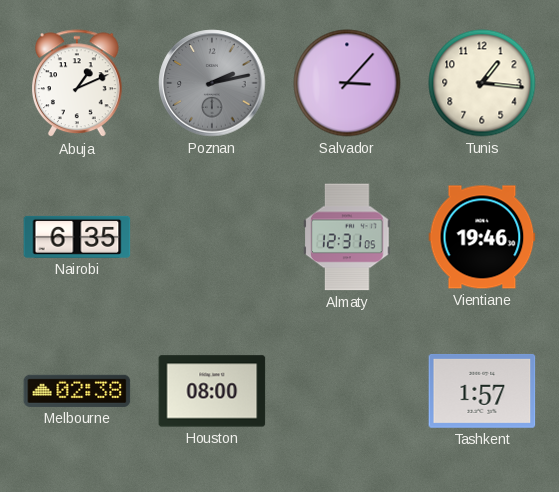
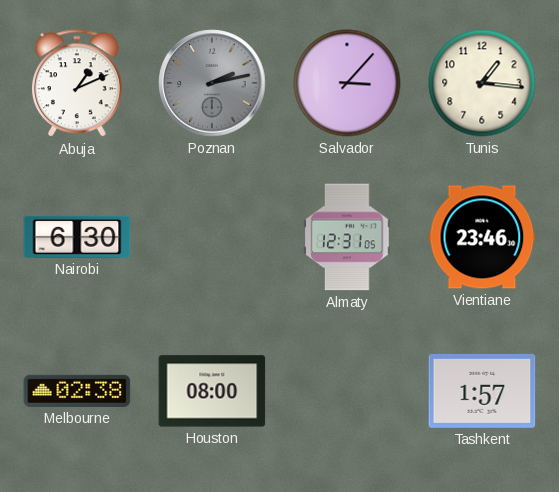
Nairobi: 6:35 -> 6:30 (77, 237)
Vientiane: 19:46 -> 23:46 (482, 237)
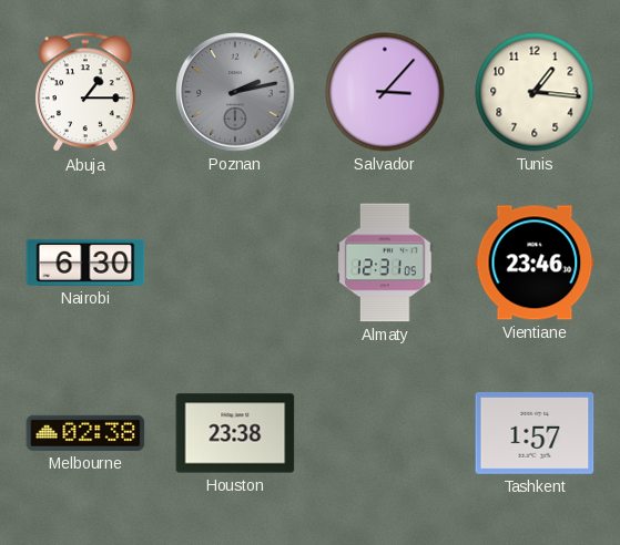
Abuja: 1:11 -> 1:15 (87, 93)
Houston: 08:00 -> 23:38 (235, 433)
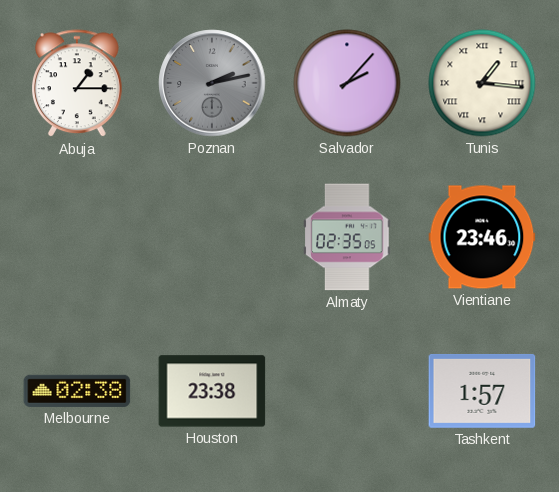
Salvador: 3:07 -> 2:07 (347, 83)
Tunis numerals: Arabic -> Roman (482, 83)
Nairobi: 6:30 -> none (85, 263)
Almaty: 12:31 -> 02:35 (347, 237)
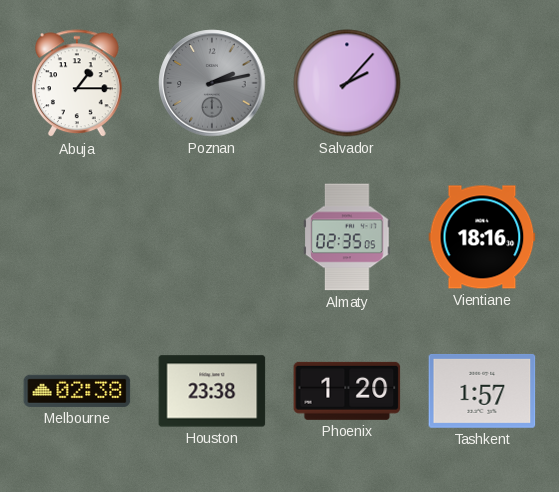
Tunis: 1:16 -> none (482, 83)
Vientiane: 23:46 -> 18:16 (482, 237)
Phoenix: none -> 1:20 (347, 391)
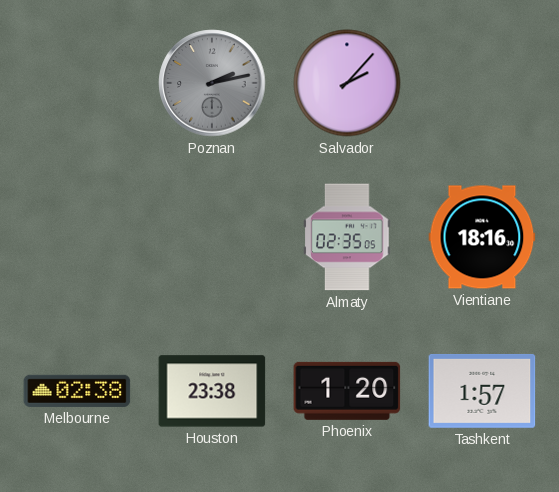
Abuja: 1:15 -> none (78, 84)
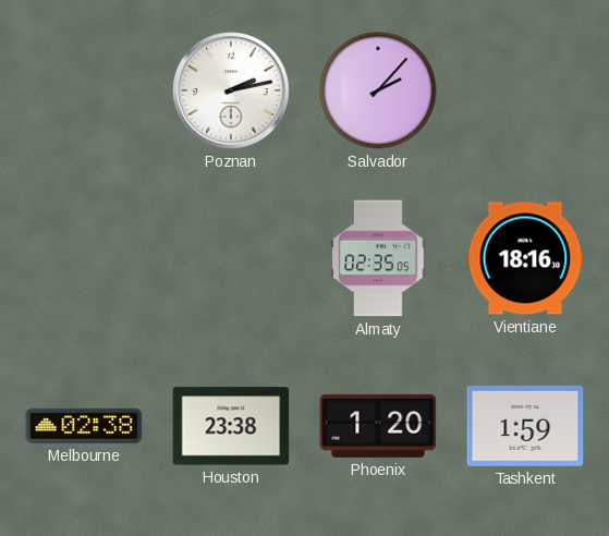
Poznan dial: grey -> white (231, 90)
Tashkent: 1:57 -> 1:59 (525, 426)
